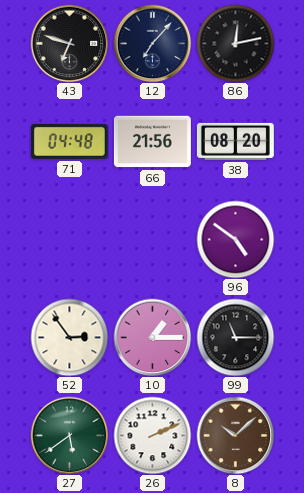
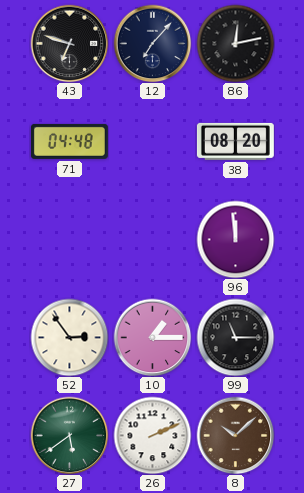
66: 21:56 -> none (152, 142)
96: 4:51 -> 11:59 (235, 239)
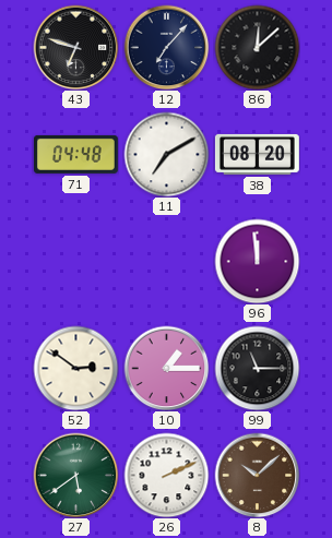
86: 12:13 -> 12:08 (257, 47)
11: none -> 7:10 (166, 154)
52: 2:54 -> 2:51 (75, 368)
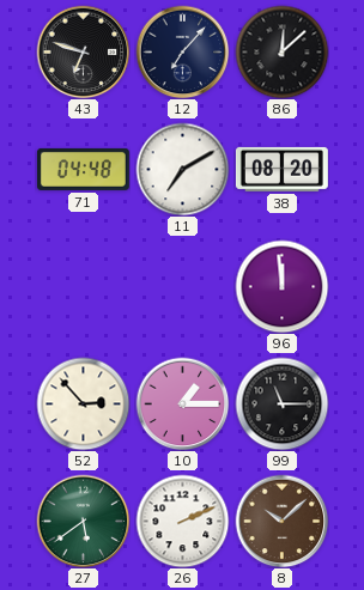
52: 2:51 -> 2:53 (83, 403)
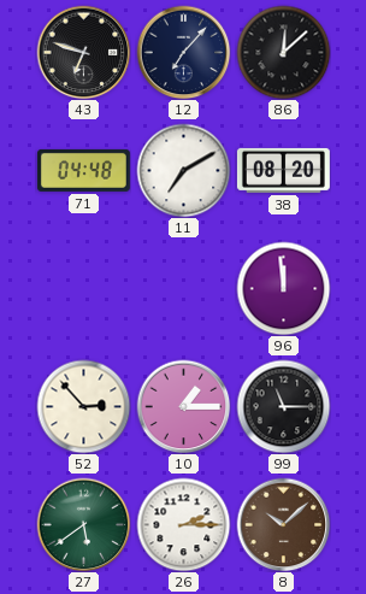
26: 2:11 -> 2:15 (183, 524)
